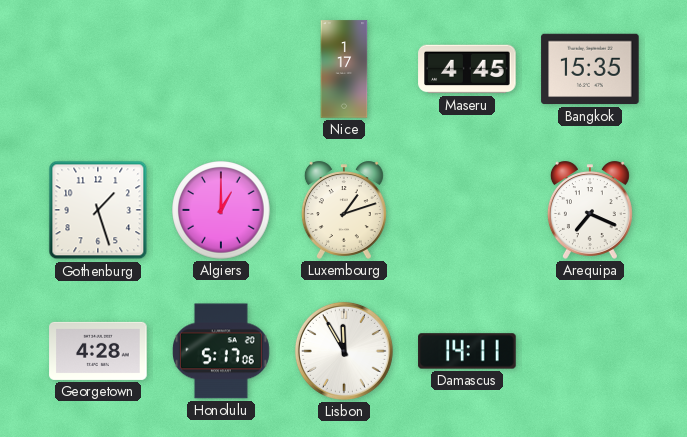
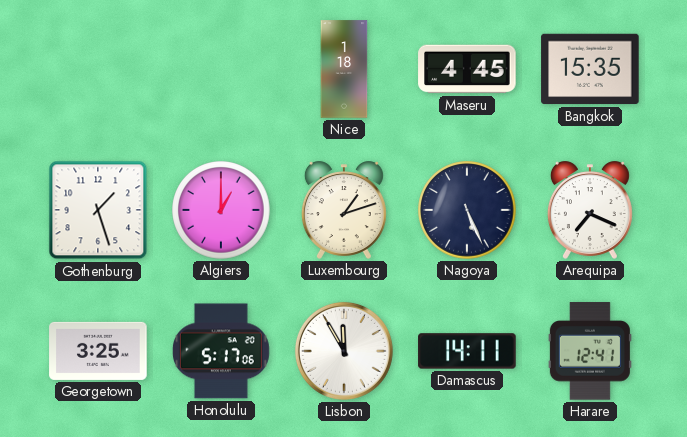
Nice: 1:17 -> 1:18 (344, 69)
Nagoya: none -> 5:26 (467, 210)
Georgetown: 4:28 -> 3:25 (98, 351)
Harare: none -> 12:41 (590, 351)
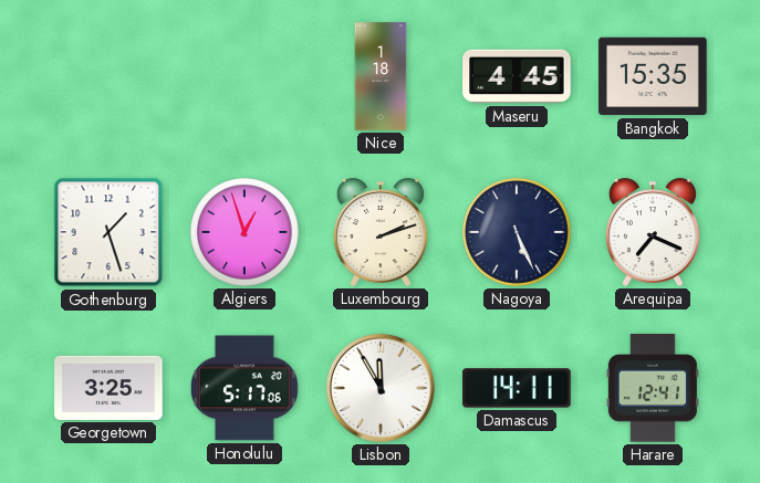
Algiers: 1:00 -> 12:57 (244, 232)
Luxembourg: 1:12 -> 2:12 (381, 232)
